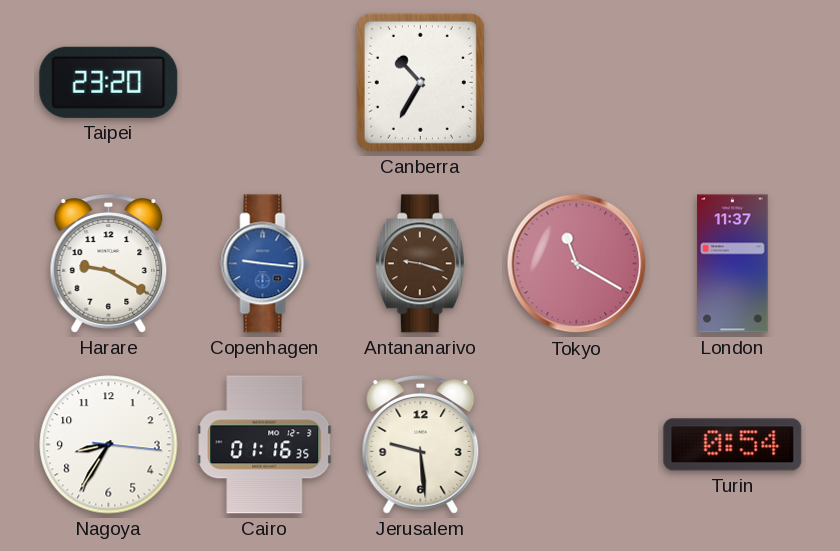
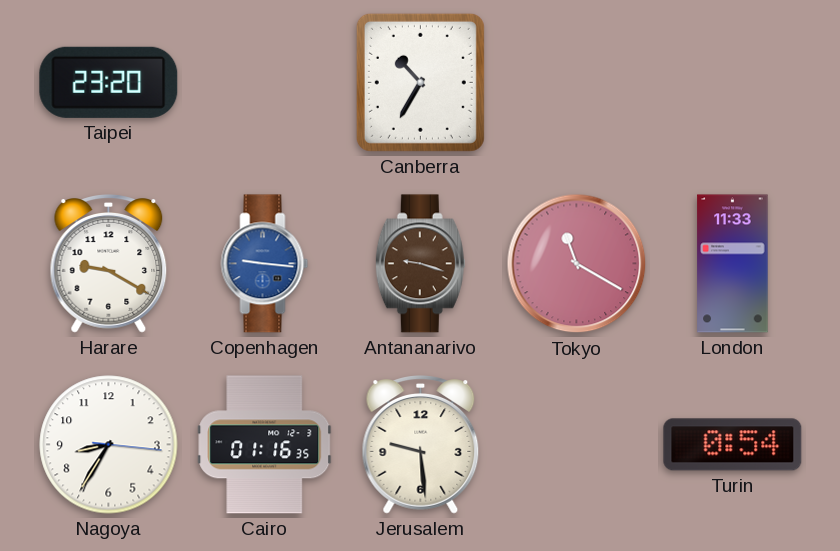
London: 11:37 -> 11:33 (733, 264)
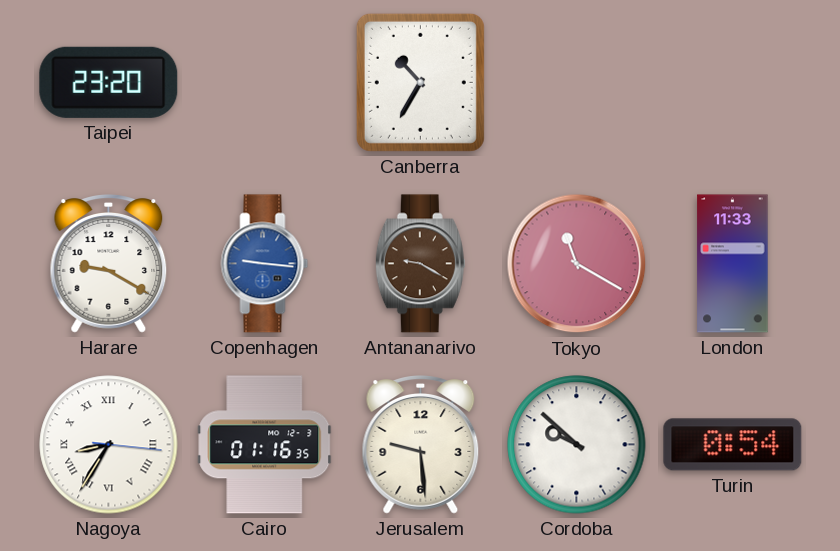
Antananarivo: 9:18 -> 9:20 (420, 264)
Nagoya numerals: Arabic -> Roman (109, 445)
Cordoba: none -> 9:52 (577, 445)
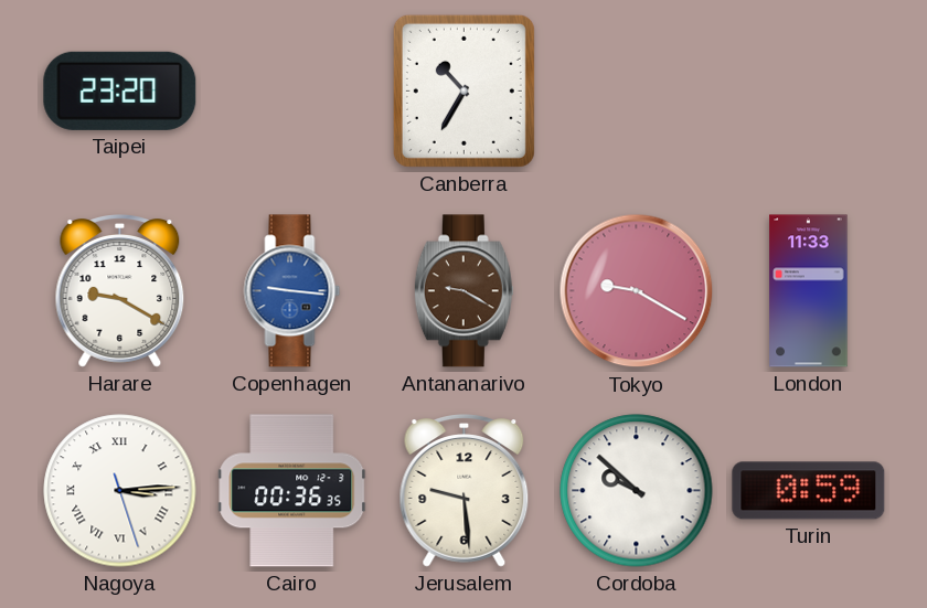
Tokyo: 11:20 -> 9:20 (637, 291)
Nagoya: 8:35 -> 3:14 (120, 491)
Cairo: 01:16 -> 00:36 (292, 491)
Turin: 0:54 -> 0:59 (809, 491)
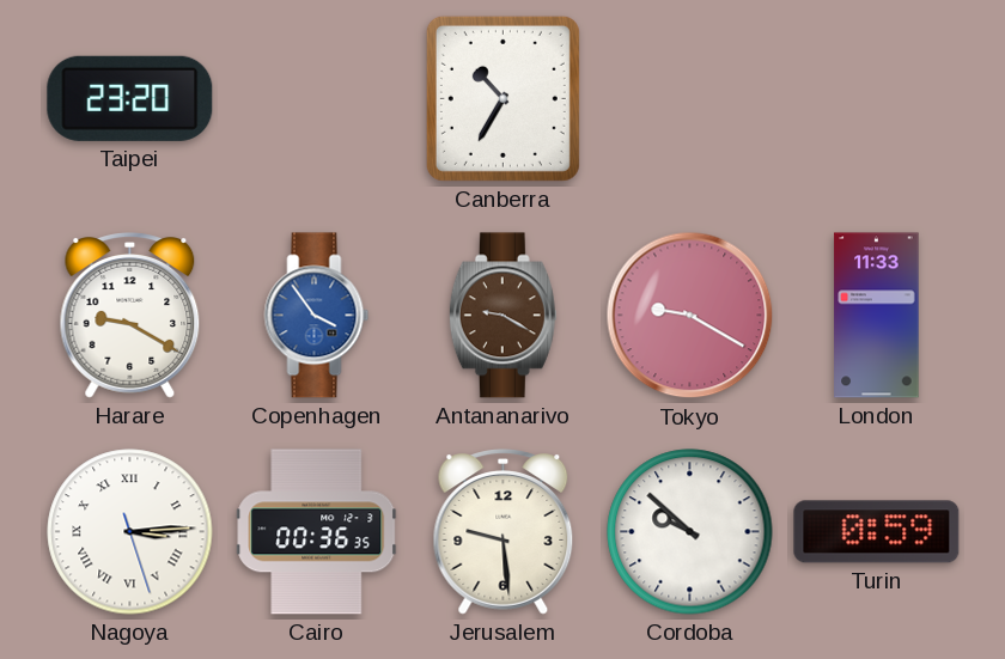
Copenhagen: 9:16 -> 3:54 (317, 316)
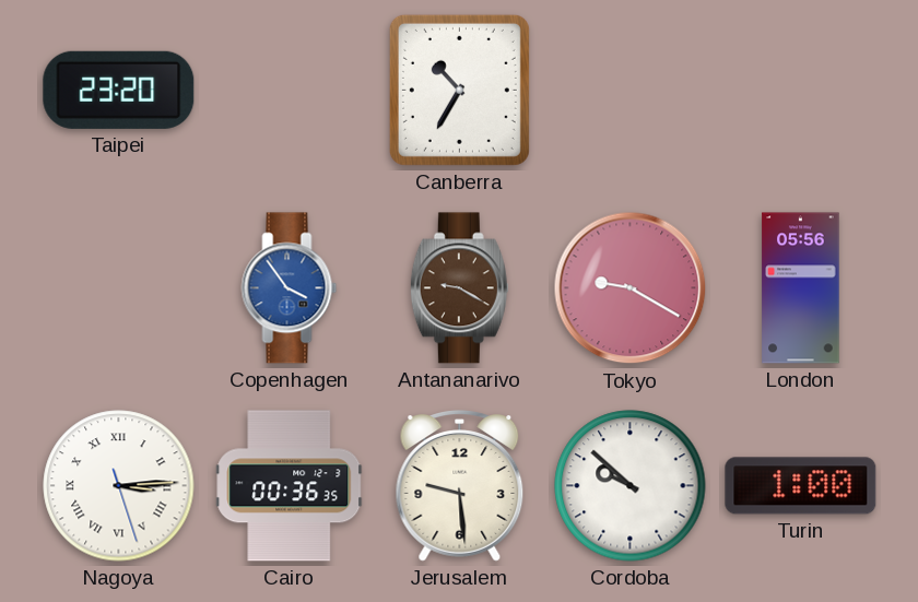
Harare: 9:20 -> none (130, 316)
London: 11:33 -> 05:56 (801, 288)
Turin: 0:59 -> 1:00 (801, 486)
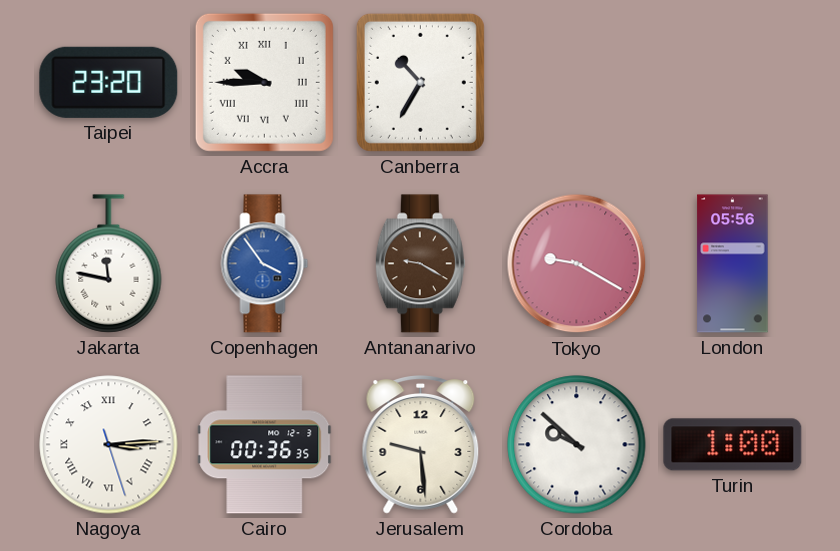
Accra: none -> 9:45 (264, 82)
Jakarta: none -> 11:47 (109, 264)
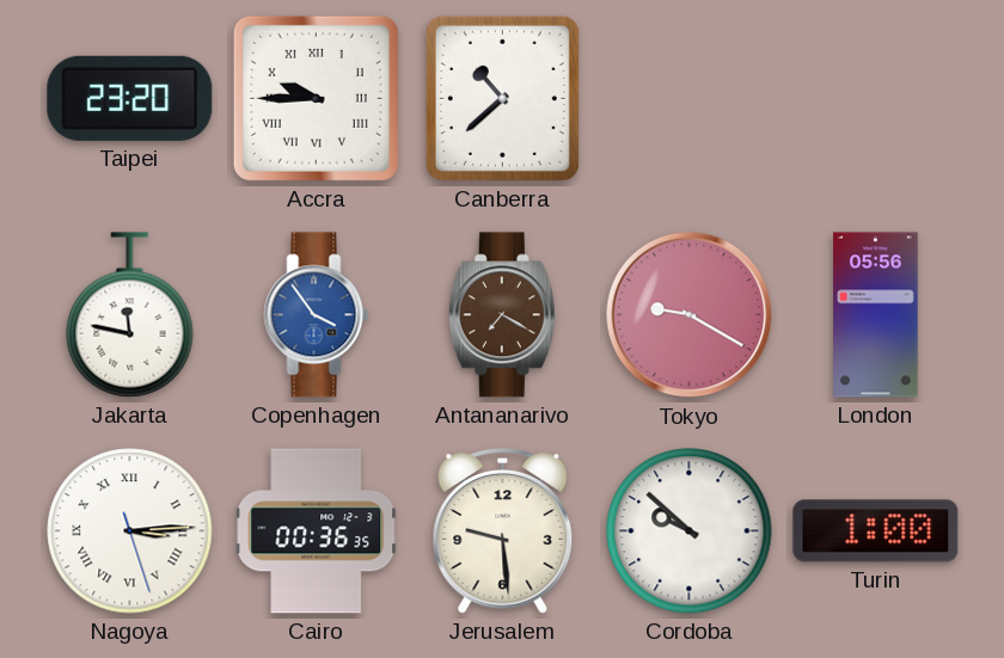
Canberra: 10:35 -> 10:38 (502, 98)
Antananarivo: 9:20 -> 7:20 (502, 315)
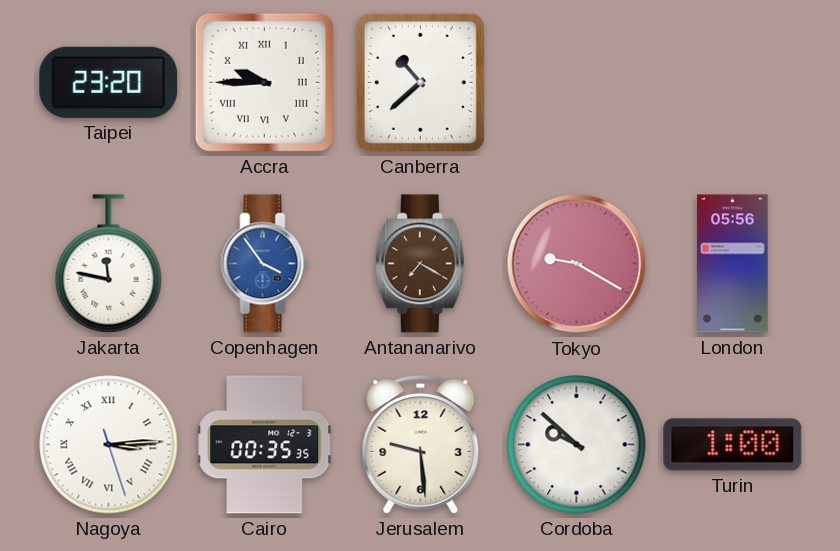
Cairo: 00:36 -> 00:35 (265, 445)
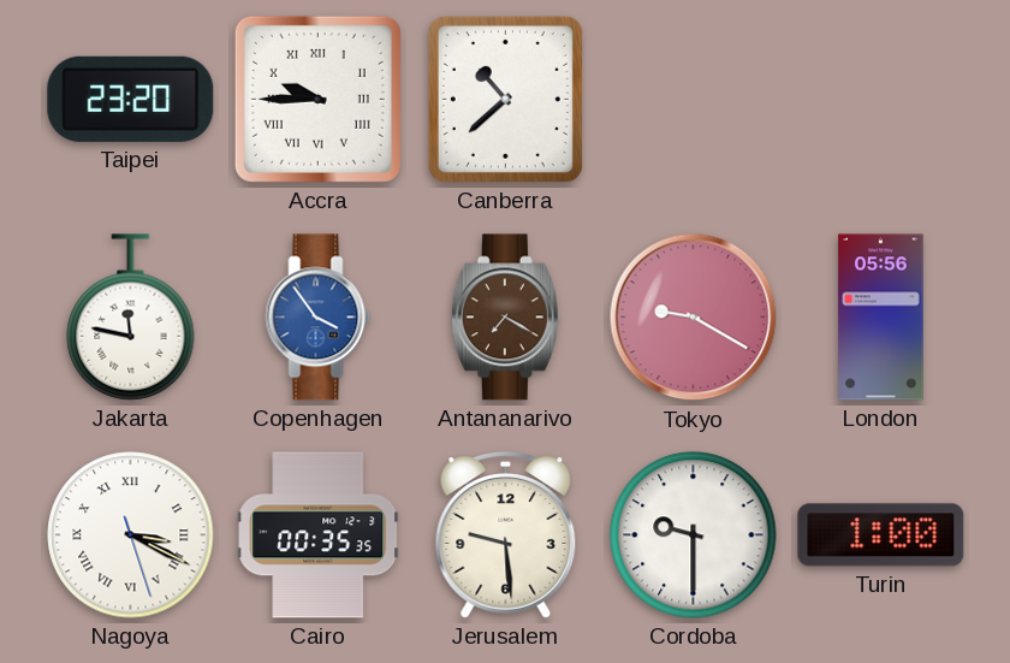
Nagoya: 3:14 -> 3:19 (131, 535)
Cordoba: 9:52 -> 9:30 (694, 535)
